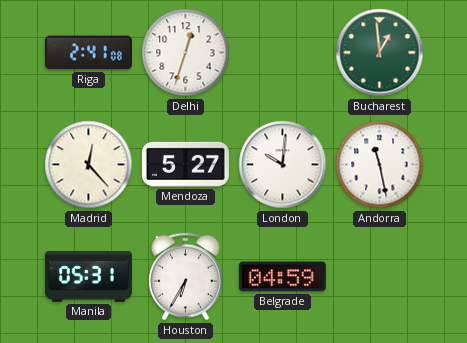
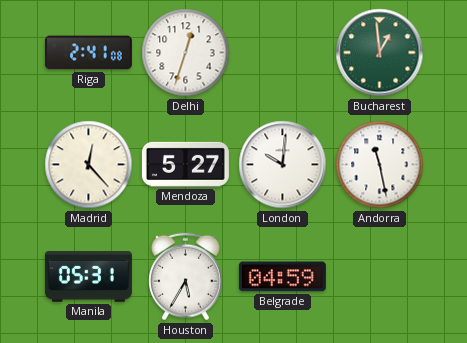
Houston: 6:35 -> 5:35 (186, 277)
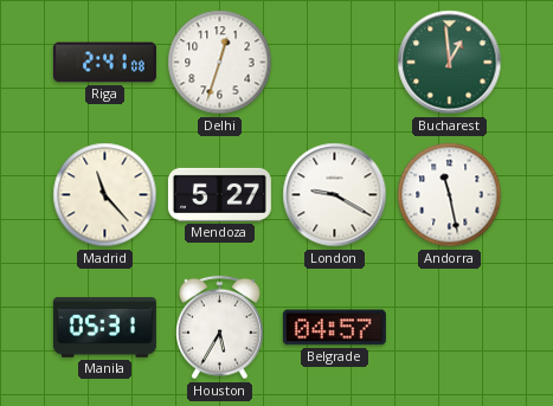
Madrid: 12:23 -> 11:23 (105, 195)
London: 10:01 -> 9:20 (335, 195)
Belgrade: 04:59 -> 04:57 (334, 328)
